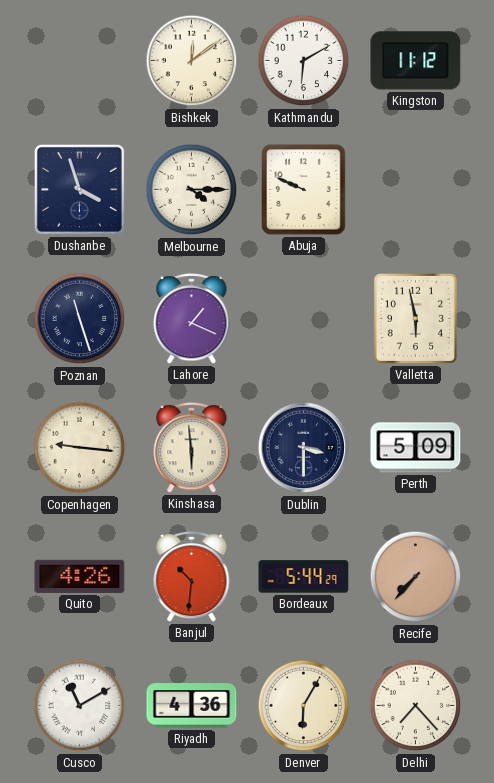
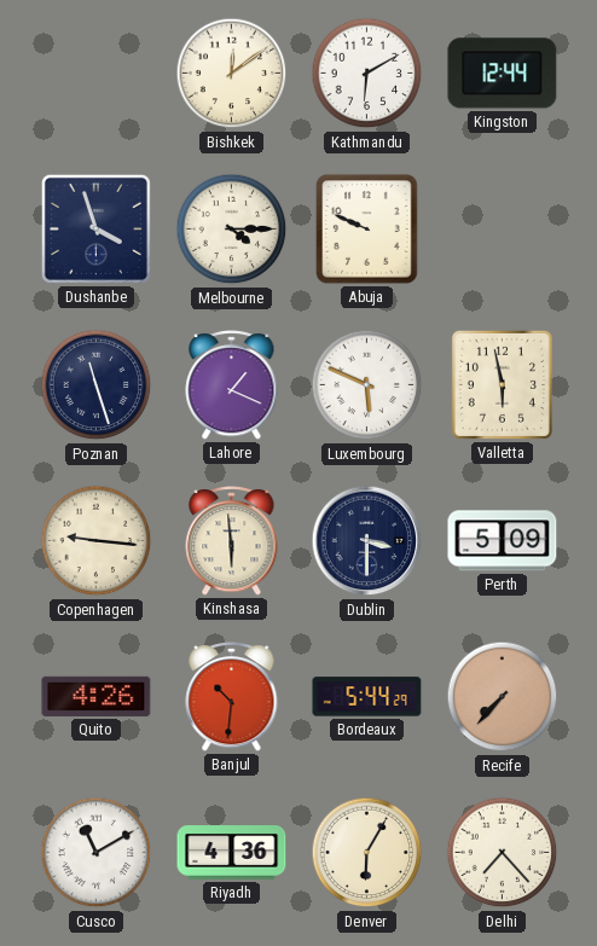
Kingston: 11:12 -> 12:44 (503, 74)
Luxembourg: none -> 5:49 (367, 385)
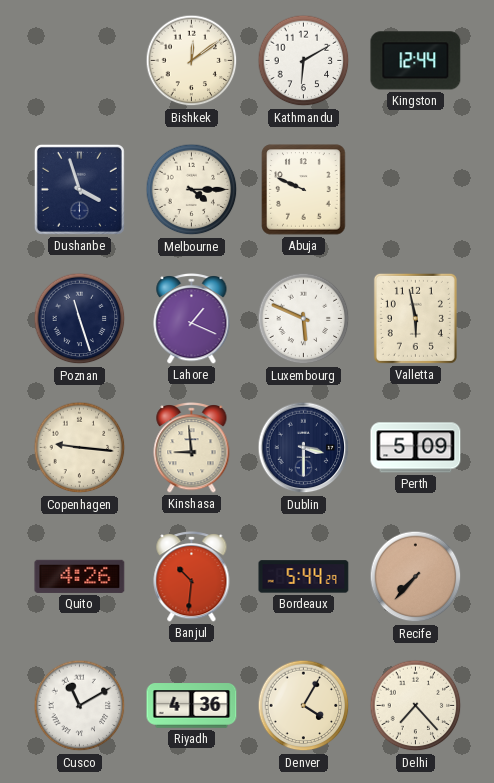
Kinshasa: 5:59 -> 8:59 (192, 448)
Denver: 6:05 -> 4:05 (304, 706)
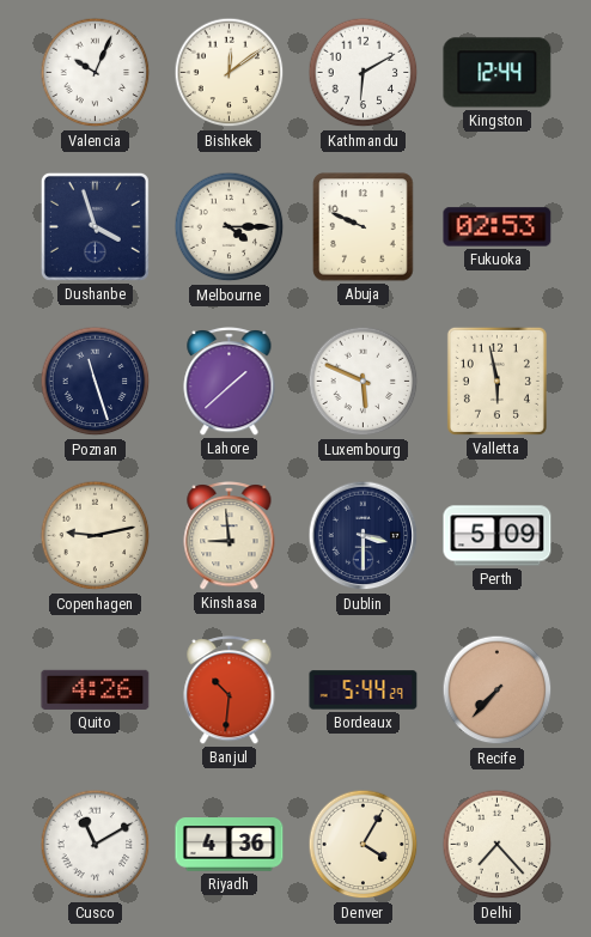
Valencia: none -> 10:04 (96, 73)
Fukuoka: none -> 02:53 (498, 227)
Lahore: 1:19 -> 1:38 (230, 382)
Copenhagen: 9:16 -> 9:13 (96, 536)
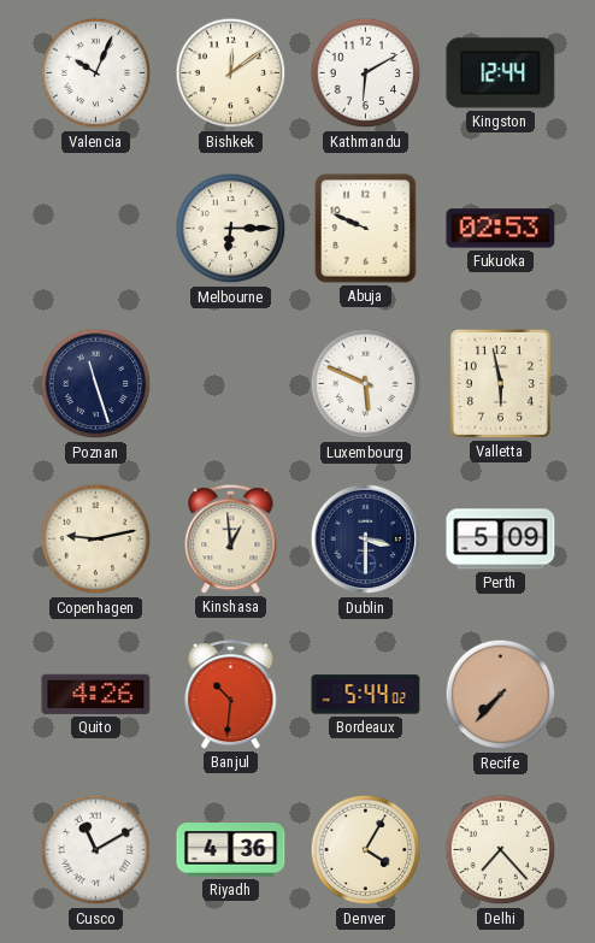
Dushanbe: 3:57 -> none (95, 226)
Melbourne: 4:15 -> 6:15 (231, 229)
Lahore: 1:38 -> none (230, 382)
Kinshasa: 8:59 -> 12:59 (231, 540)
Bordeaux: 5:44:29 -> 5:44:02 (366, 695)
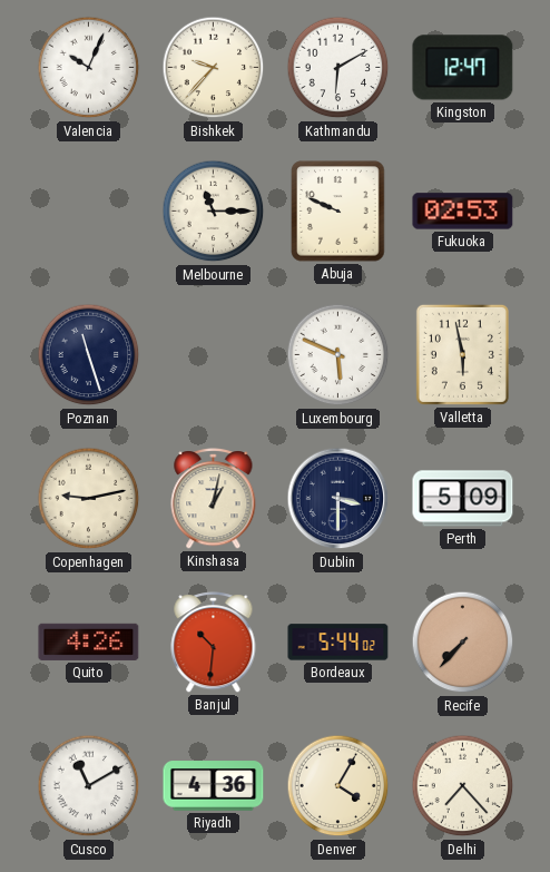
Bishkek: 12:09 -> 9:37 (214, 68)
Kingston: 12:44 -> 12:47 (463, 68)
Melbourne: 6:15 -> 11:15 (214, 212)
Kinshasa: 12:59 -> 1:02 (214, 499)
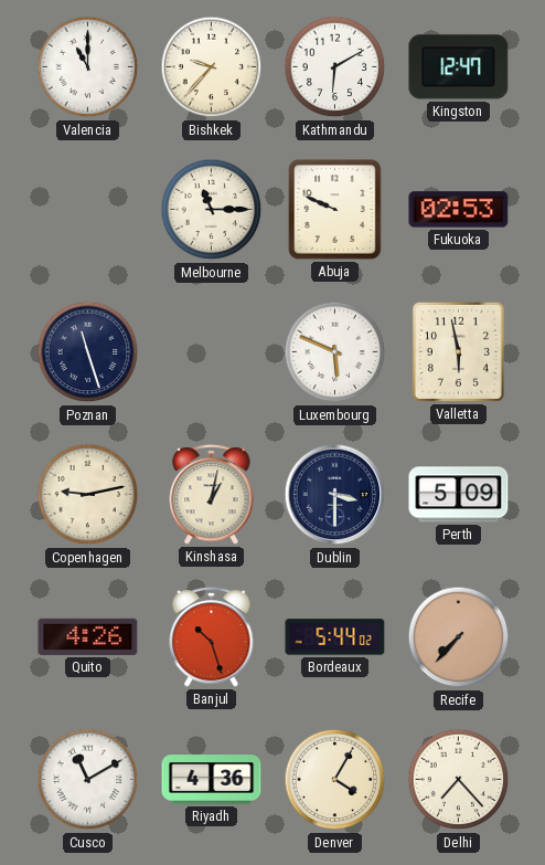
Valencia: 10:04 -> 11:00 (88, 67)
Banjul: 10:31 -> 10:27 (212, 637)
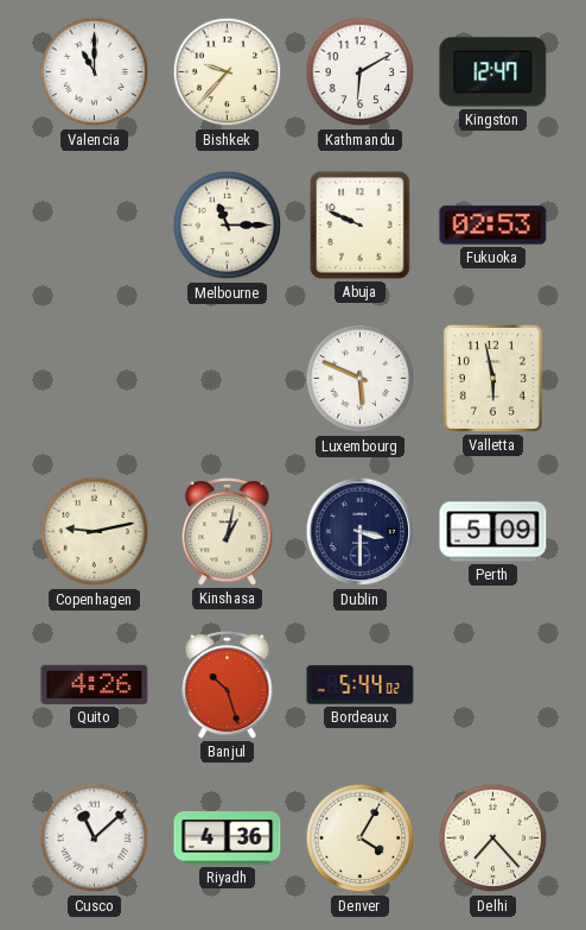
Poznan: 11:27 -> none (88, 352)
Recife: 7:37 -> none (459, 637)
Cusco: 11:10 -> 11:08 (95, 839)
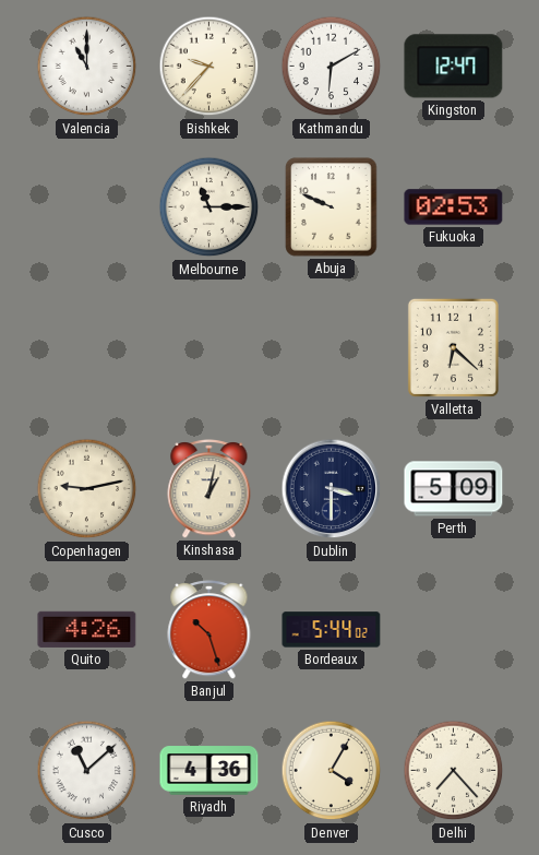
Luxembourg: 5:49 -> none (361, 379)
Valletta: 5:58 -> 6:22 (453, 347)
